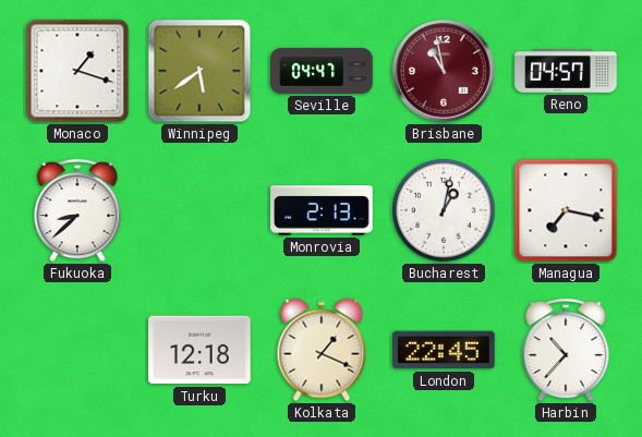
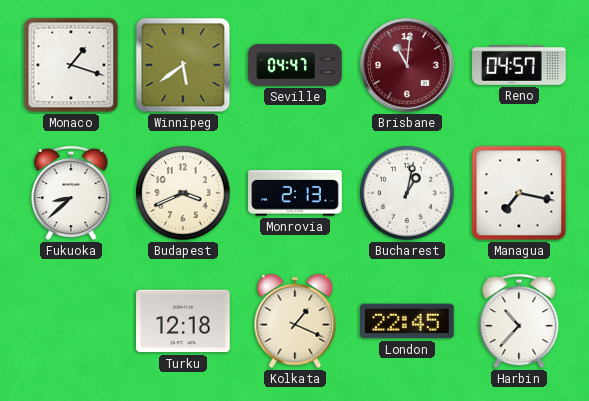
Brisbane: 10:58 -> 11:01 (407, 65)
Budapest: none -> 3:41 (183, 193)
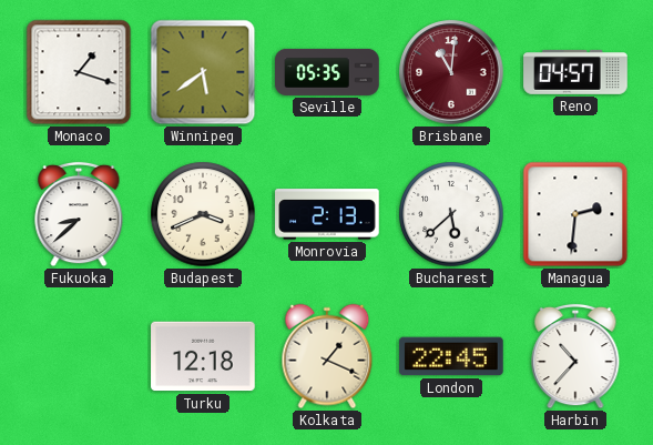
Seville: 04:47 -> 05:35 (327, 72)
Bucharest: 1:02 -> 5:38 (451, 214)
Managua: 7:17 -> 2:31 (575, 214)
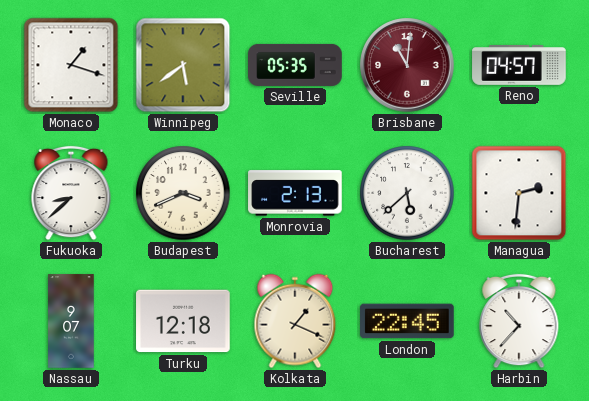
Nassau: none -> 9:07 (71, 321)
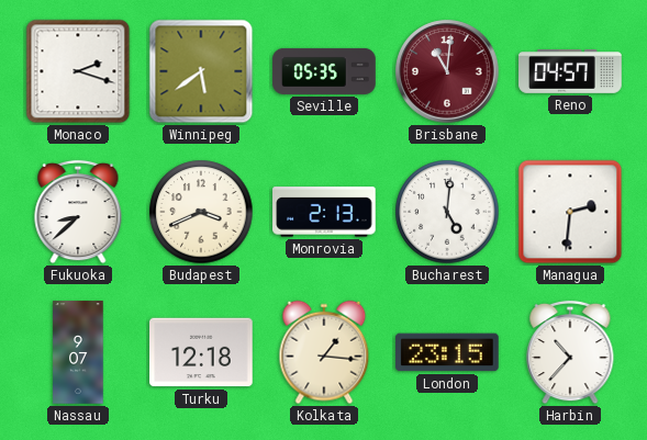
Monaco: 1:18 -> 2:18 (78, 71)
Bucharest: 5:38 -> 5:01 (447, 212)
Kolkata: 1:19 -> 1:16 (324, 352)
London: 22:45 -> 23:15 (447, 352)
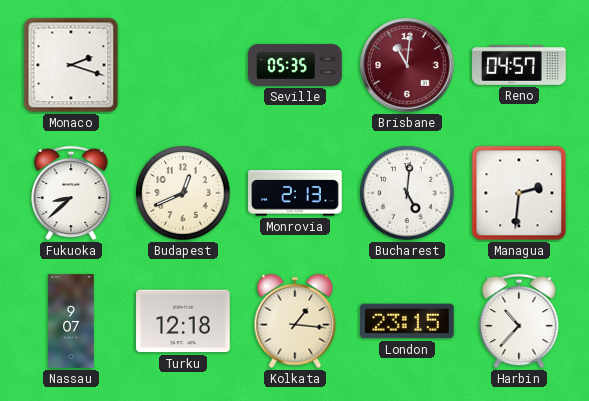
Winnipeg: 5:39 -> none (201, 71)
Budapest: 3:41 -> 12:41 (183, 193)
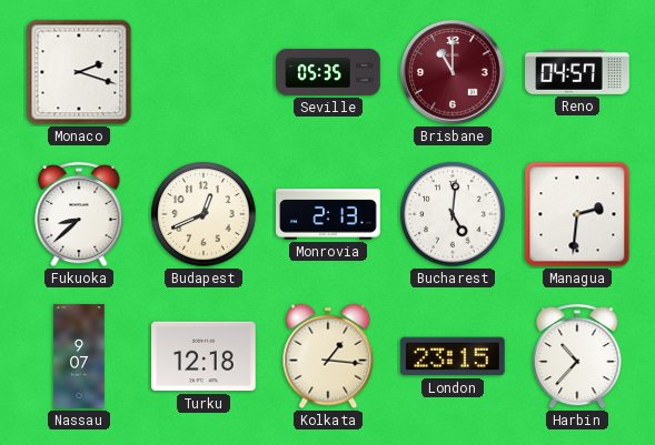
Brisbane: 11:01 -> 11:00 (453, 72)
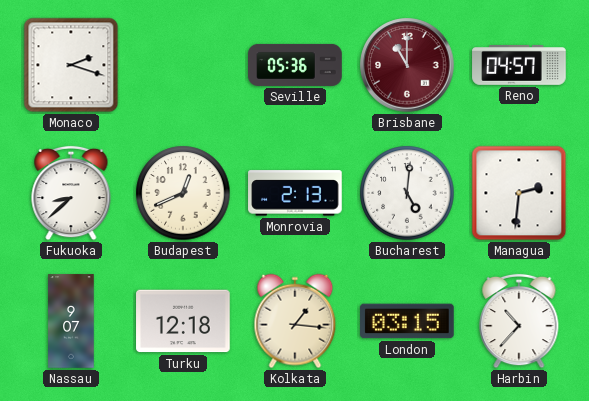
Seville: 05:35 -> 05:36 (295, 65)
London: 23:15 -> 03:15 (407, 321)
